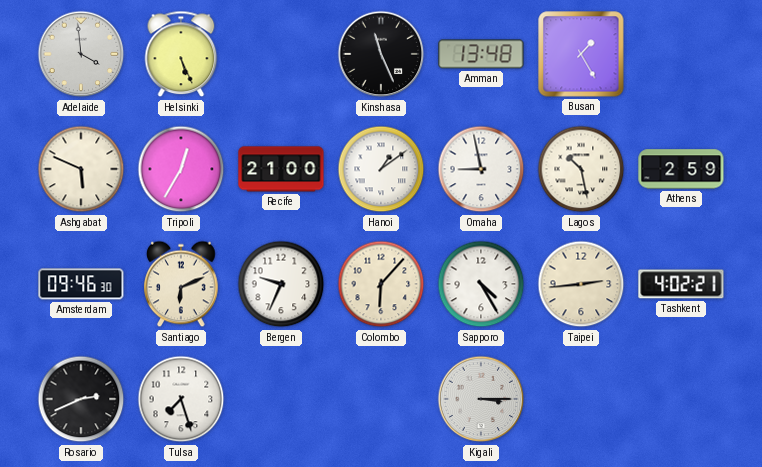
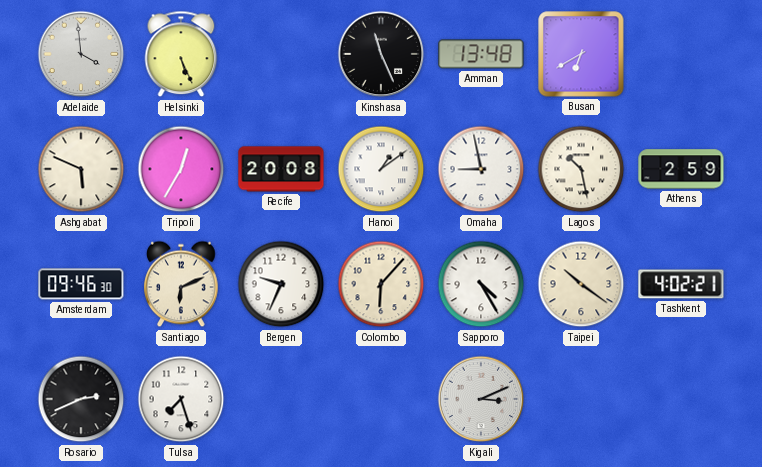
Busan: 1:25 -> 6:40 (581, 54)
Recife: 21:00 -> 20:08 (281, 169)
Taipei: 2:44 -> 10:21 (581, 284)
Kigali: 3:15 -> 3:11 (481, 399)
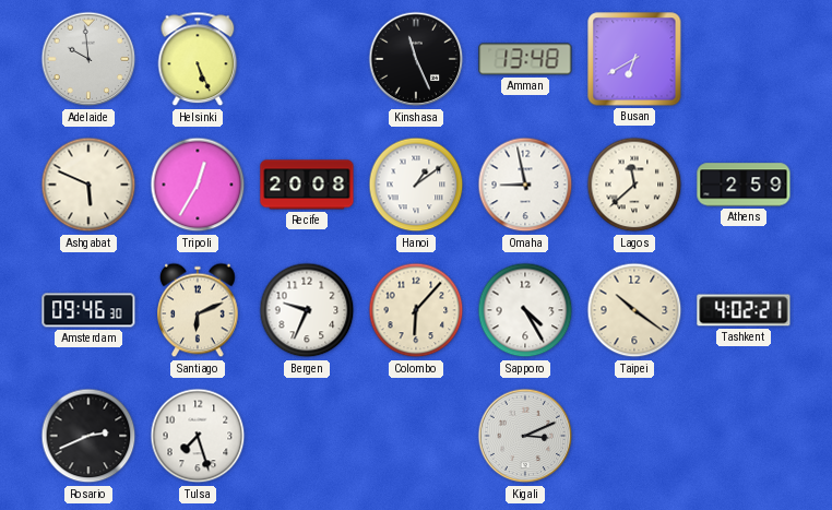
Adelaide: 3:59 -> 9:59 (88, 59)
Lagos: 10:28 -> 11:38 (634, 185)
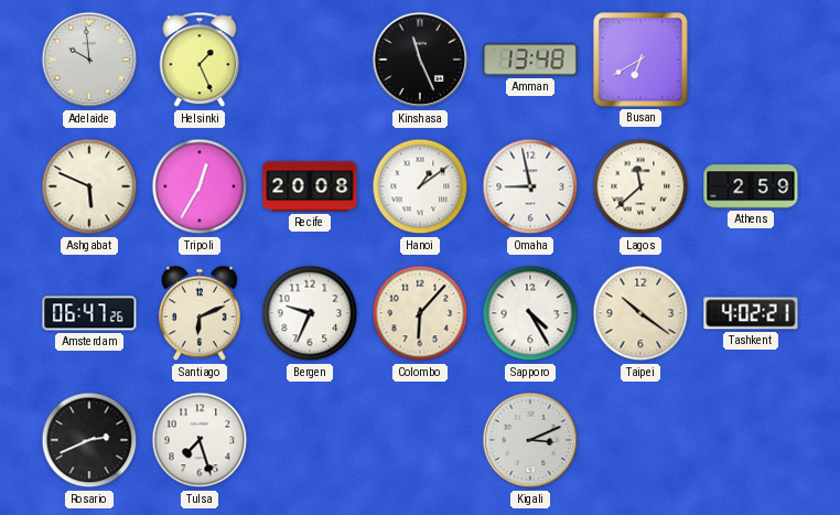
Helsinki: 5:26 -> 1:26 (200, 60)
Amsterdam: 09:46 -> 06:47 (89, 313)
